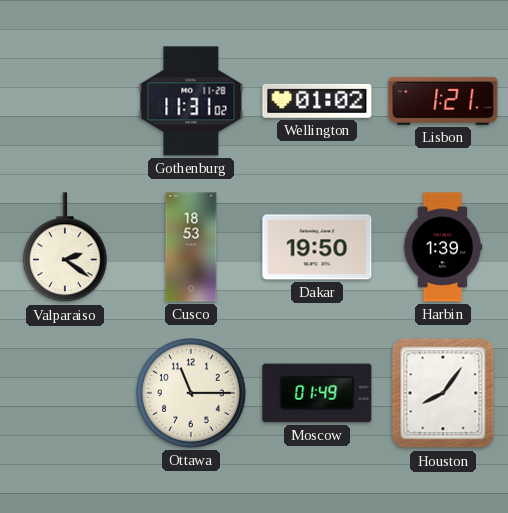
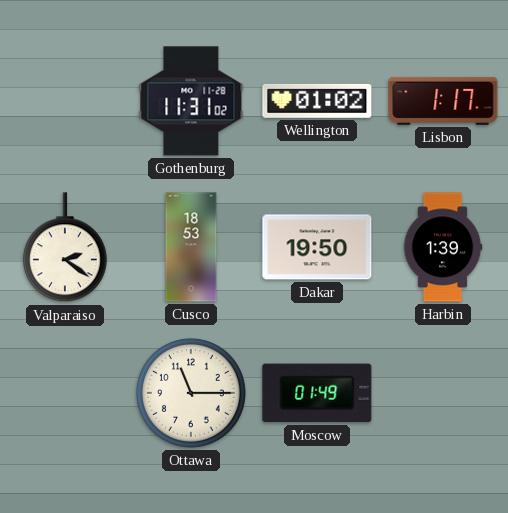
Lisbon: 1:21 -> 1:17 (443, 101)
Houston: 8:06 -> none (443, 393)
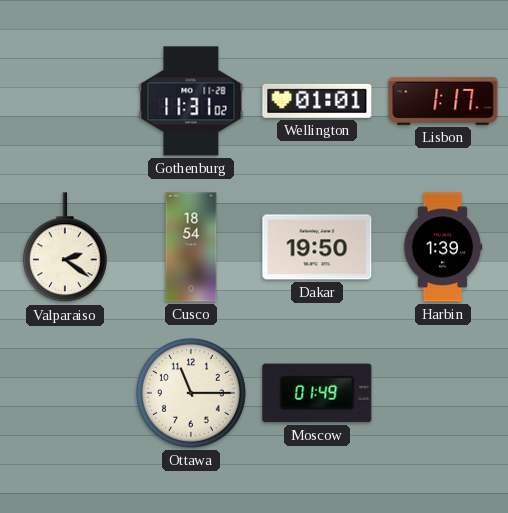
Wellington: 01:02 -> 01:01 (317, 101)
Cusco: 18:53 -> 18:54 (191, 247)
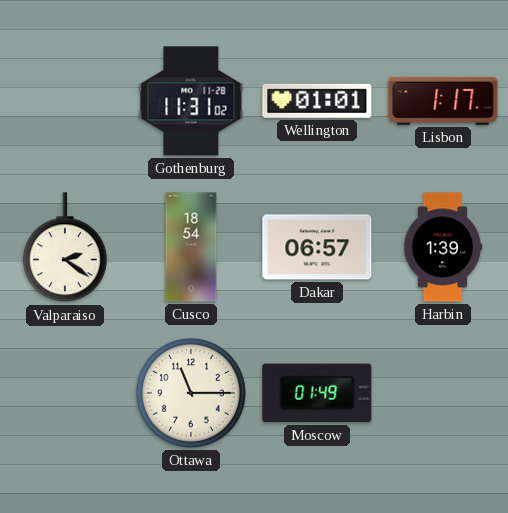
Dakar: 19:50 -> 06:57 (317, 247)
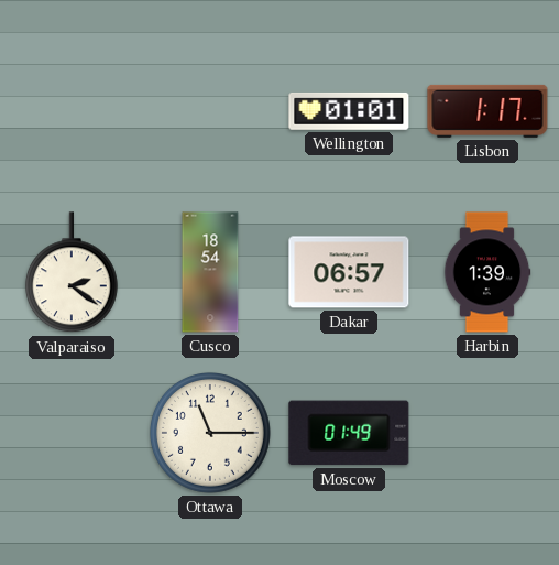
Gothenburg: 11:31 -> none (191, 101)
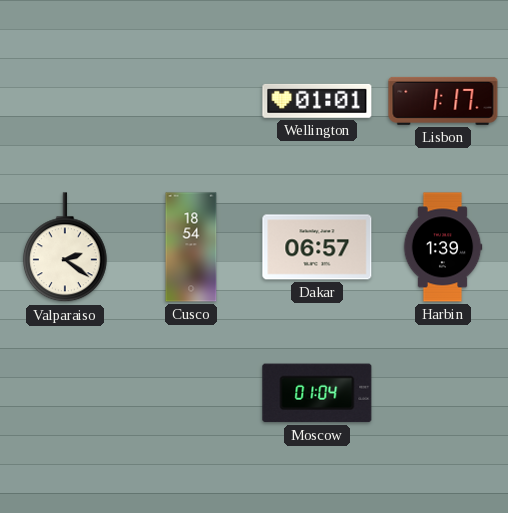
Ottawa: 11:15 -> none (210, 433)
Moscow: 01:49 -> 01:04 (317, 393)
